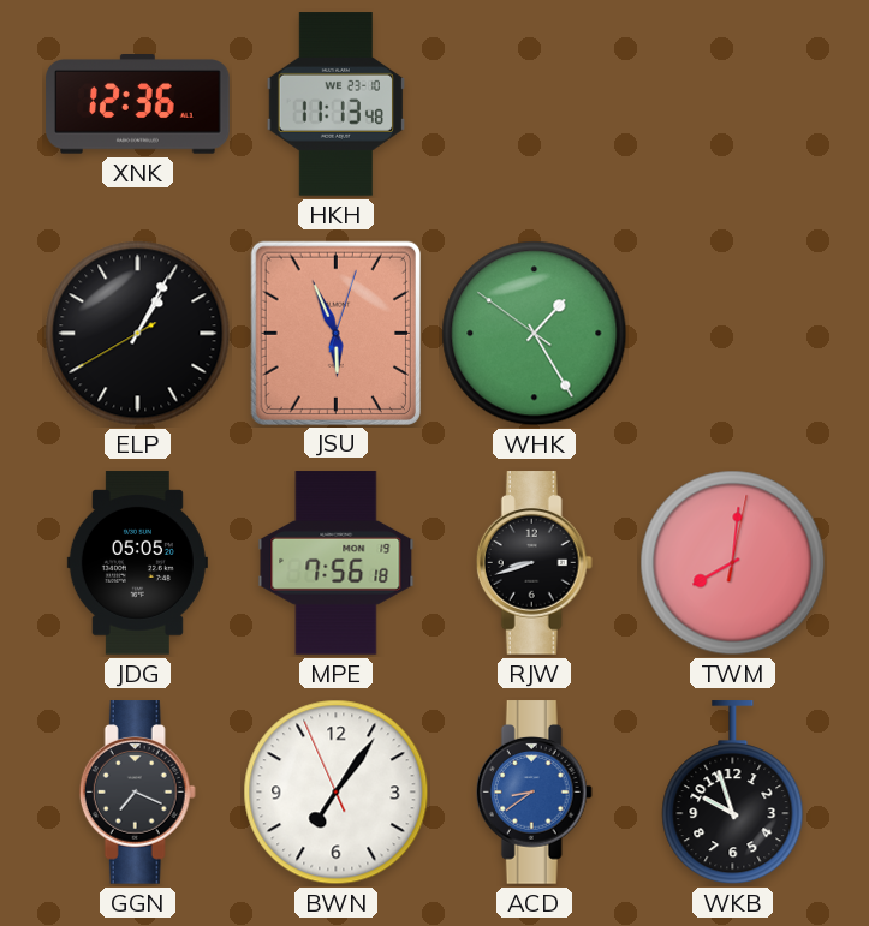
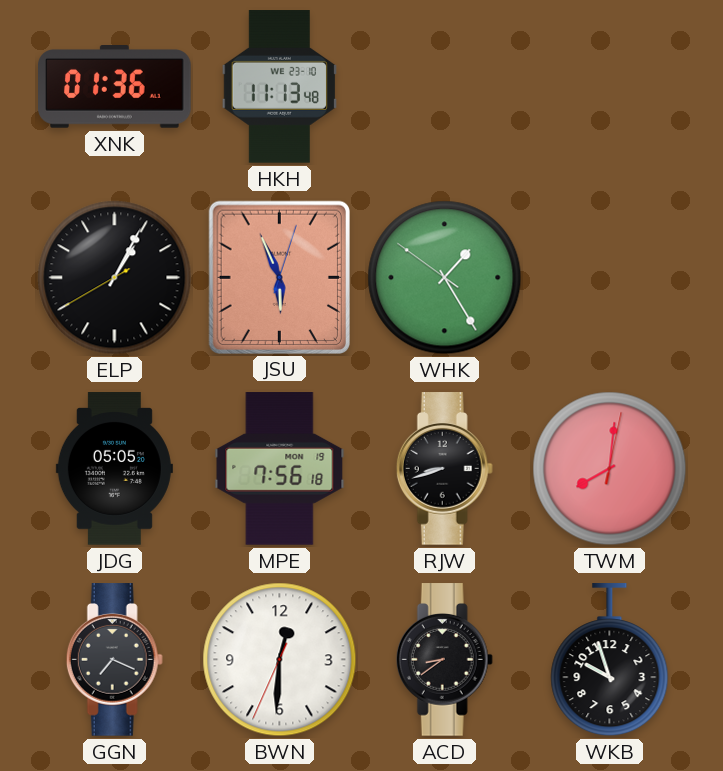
XNK: 12:36 -> 01:36 (115, 87)
BWN: 7:05 -> 12:30 (280, 660)
ACD dial: blue -> black (444, 660)
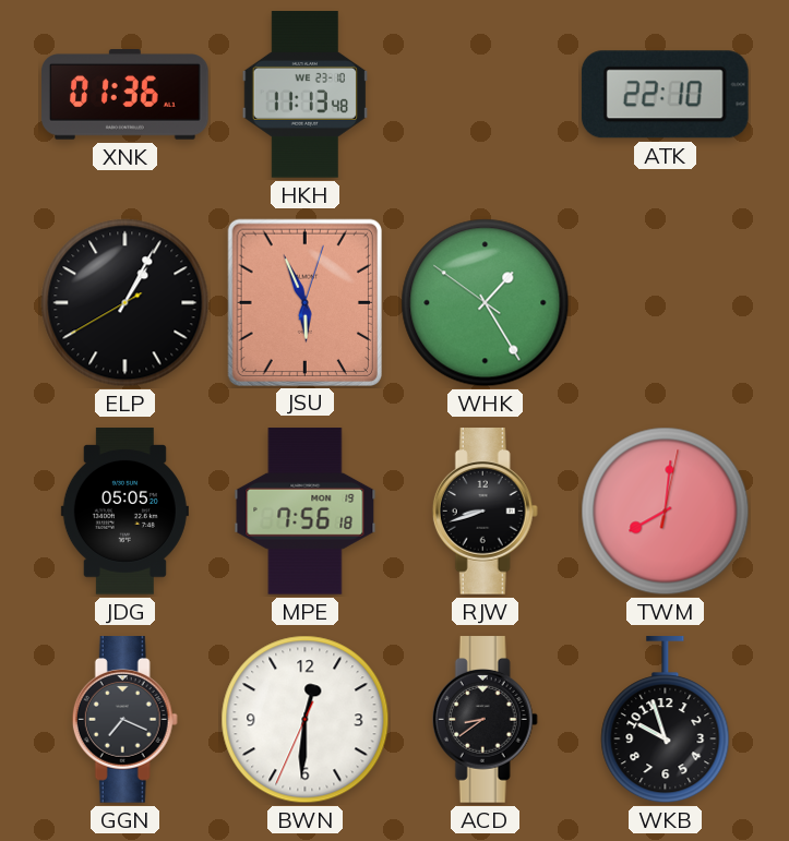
ATK: none -> 22:10 (665, 95)
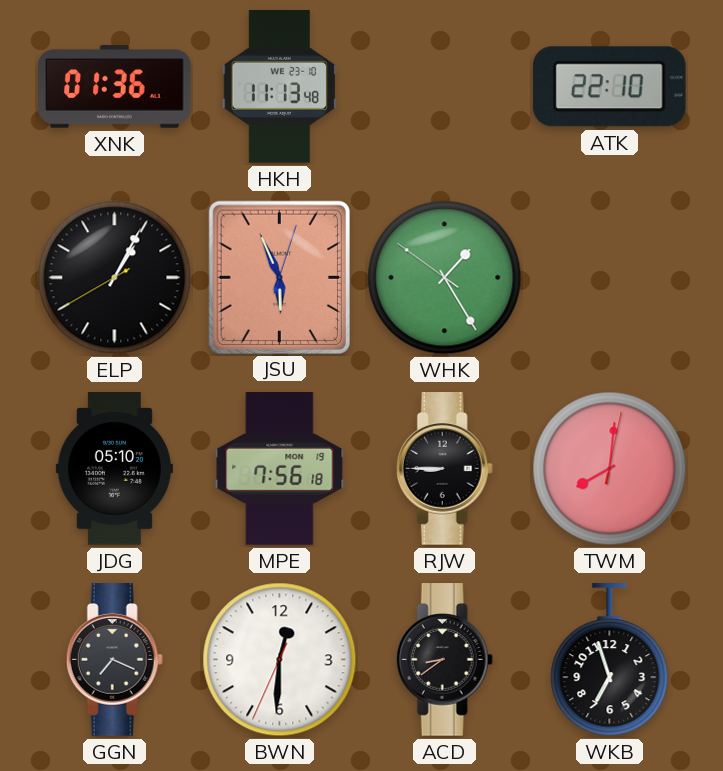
JDG: 05:05 -> 05:10 (114, 469)
RJW: 8:42 -> 8:45 (444, 469)
WKB: 9:57 -> 6:57 (610, 661)
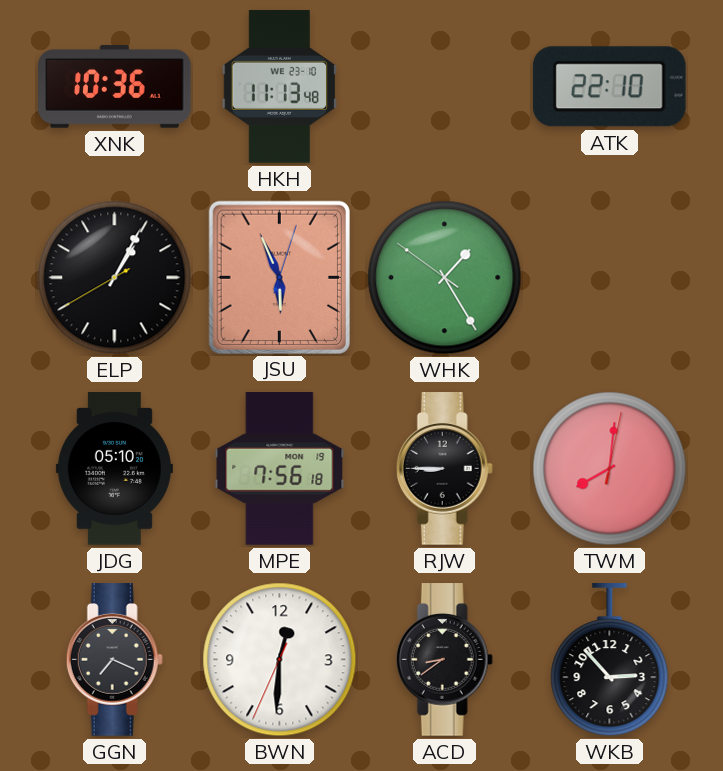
XNK: 01:36 -> 10:36 (115, 87)
WKB: 6:57 -> 2:53 (610, 661)
